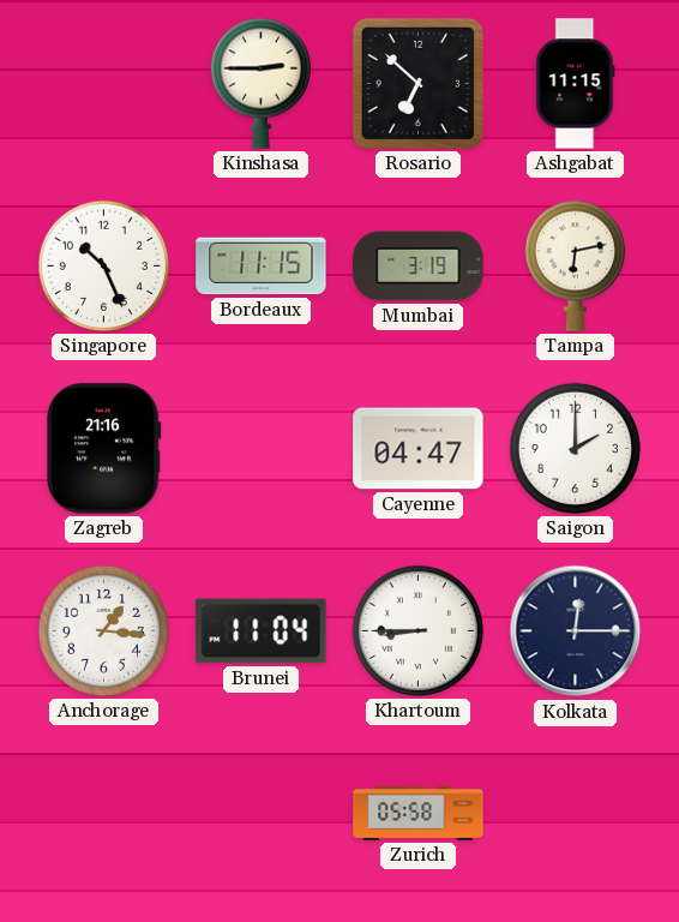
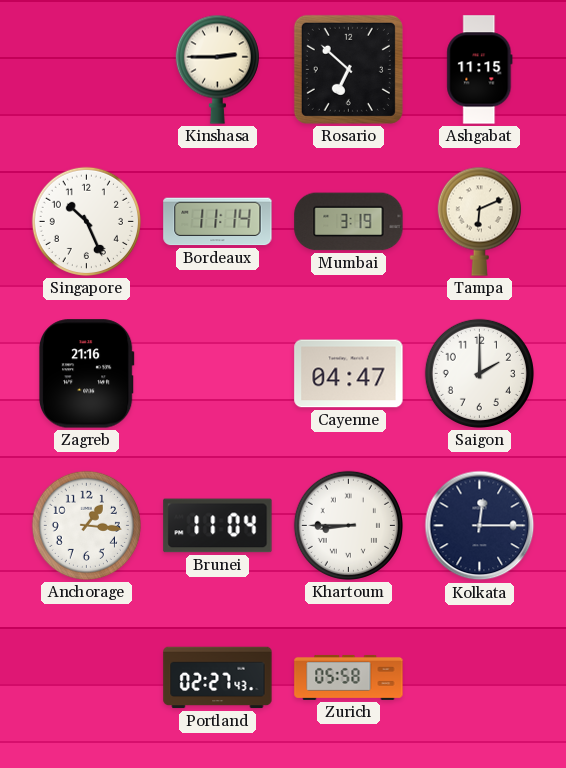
Bordeaux: 11:15 -> 11:14 (218, 222)
Tampa: 6:13 -> 6:11 (479, 221)
Portland: none -> 02:27 (218, 678)
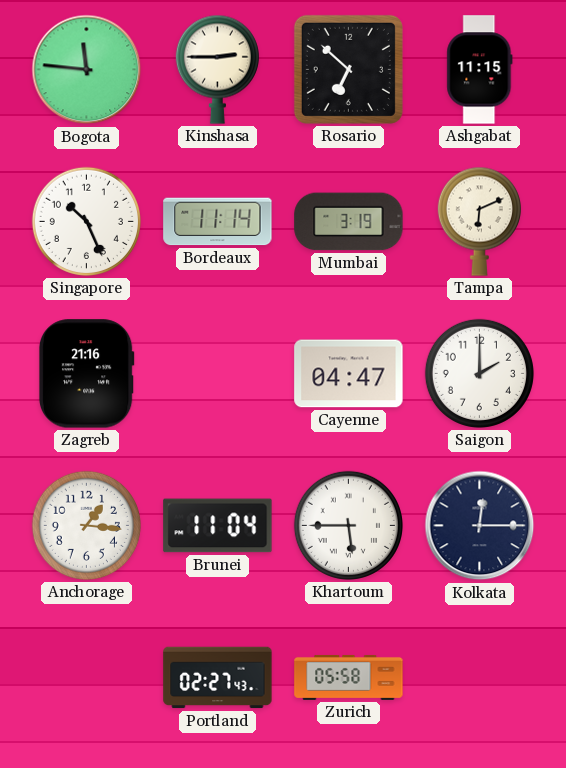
Bogota: none -> 11:46 (87, 70)
Khartoum: 8:45 -> 5:45 (348, 525)
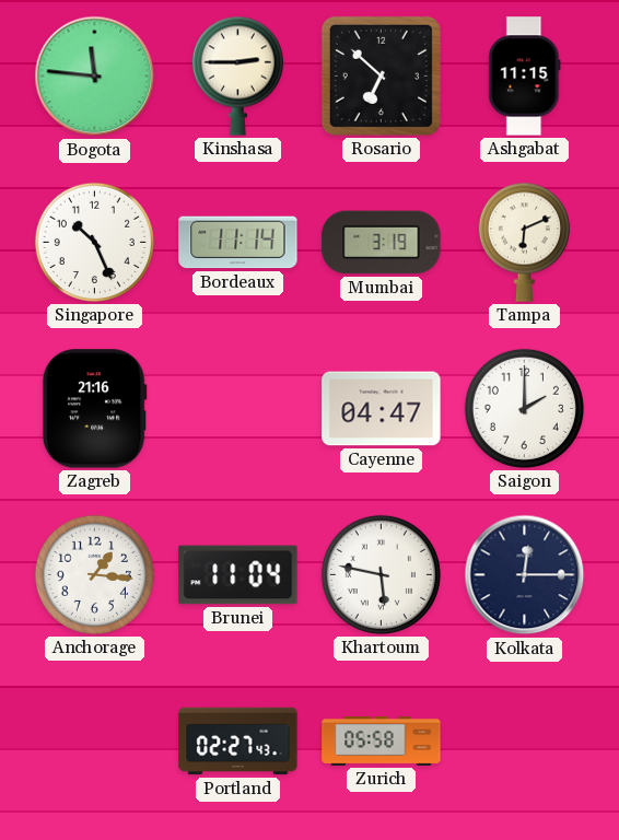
Khartoum: 5:45 -> 5:47 (381, 574)
